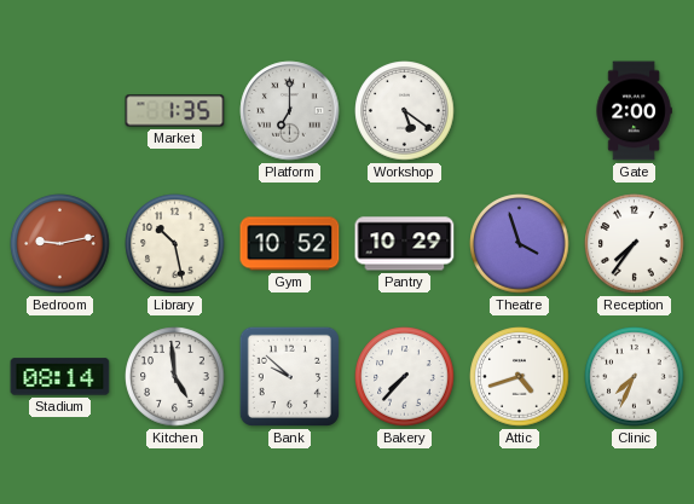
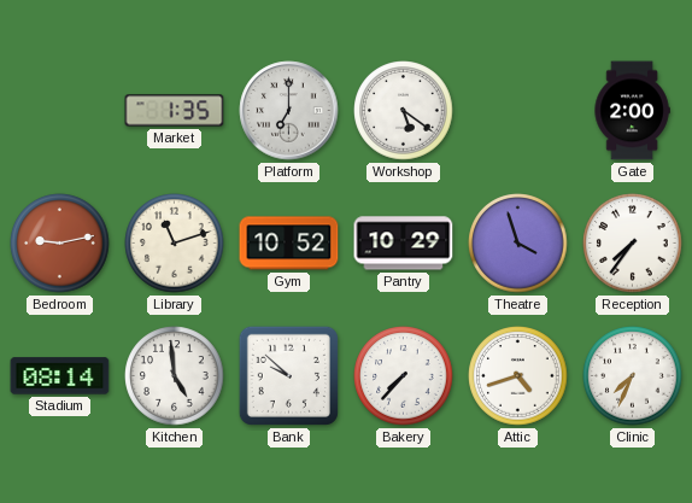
Library: 10:28 -> 11:12 (175, 244)
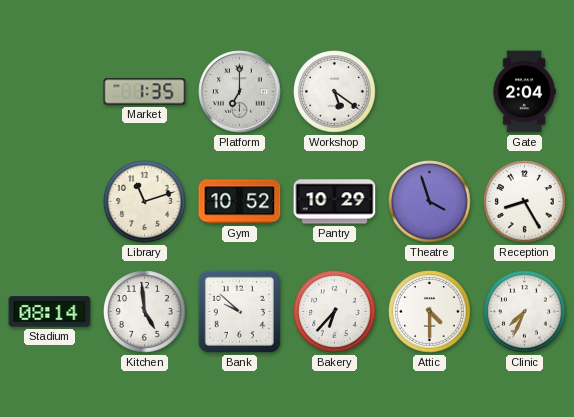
Gate: 2:00 -> 2:04 (524, 92)
Bedroom: 9:13 -> none (60, 244)
Reception: 7:36 -> 8:25 (525, 202)
Bakery: 7:37 -> 6:37 (335, 312)
Attic: 4:42 -> 4:30 (430, 312)
